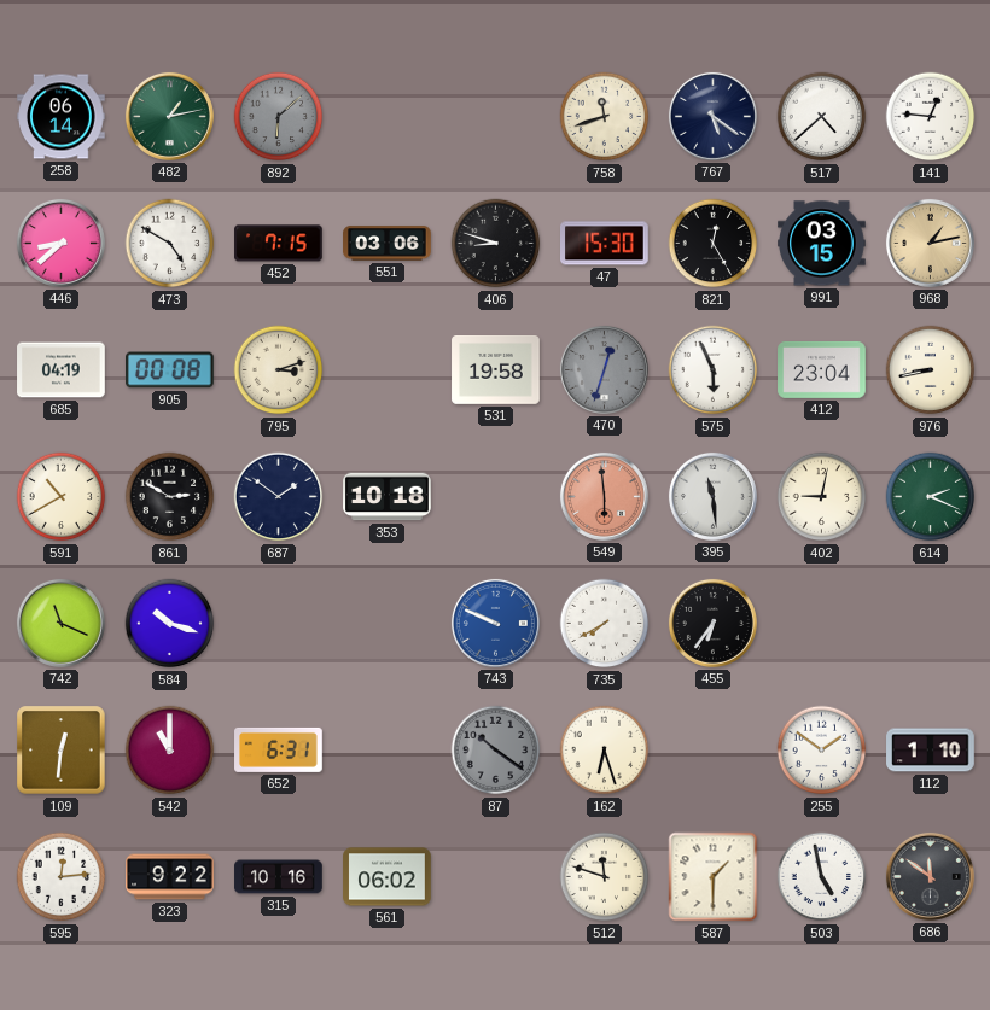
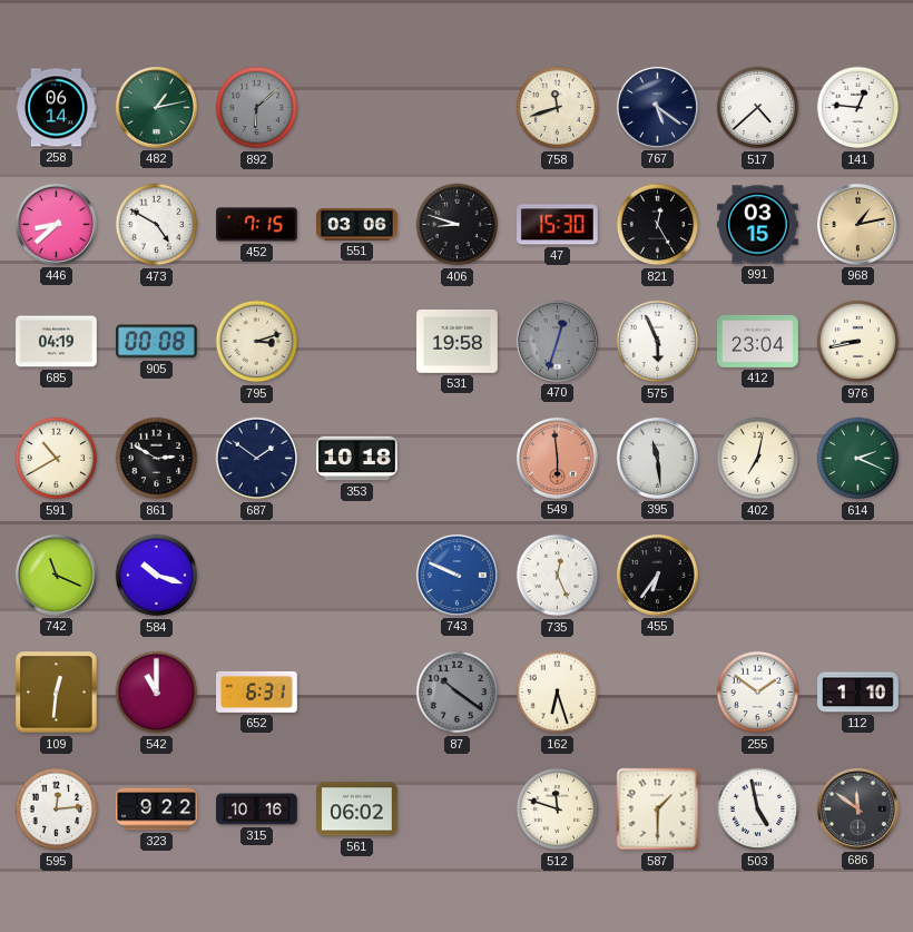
402: 9:02 -> 7:02 (758, 459)
735: 7:40 -> 12:26 (558, 576)
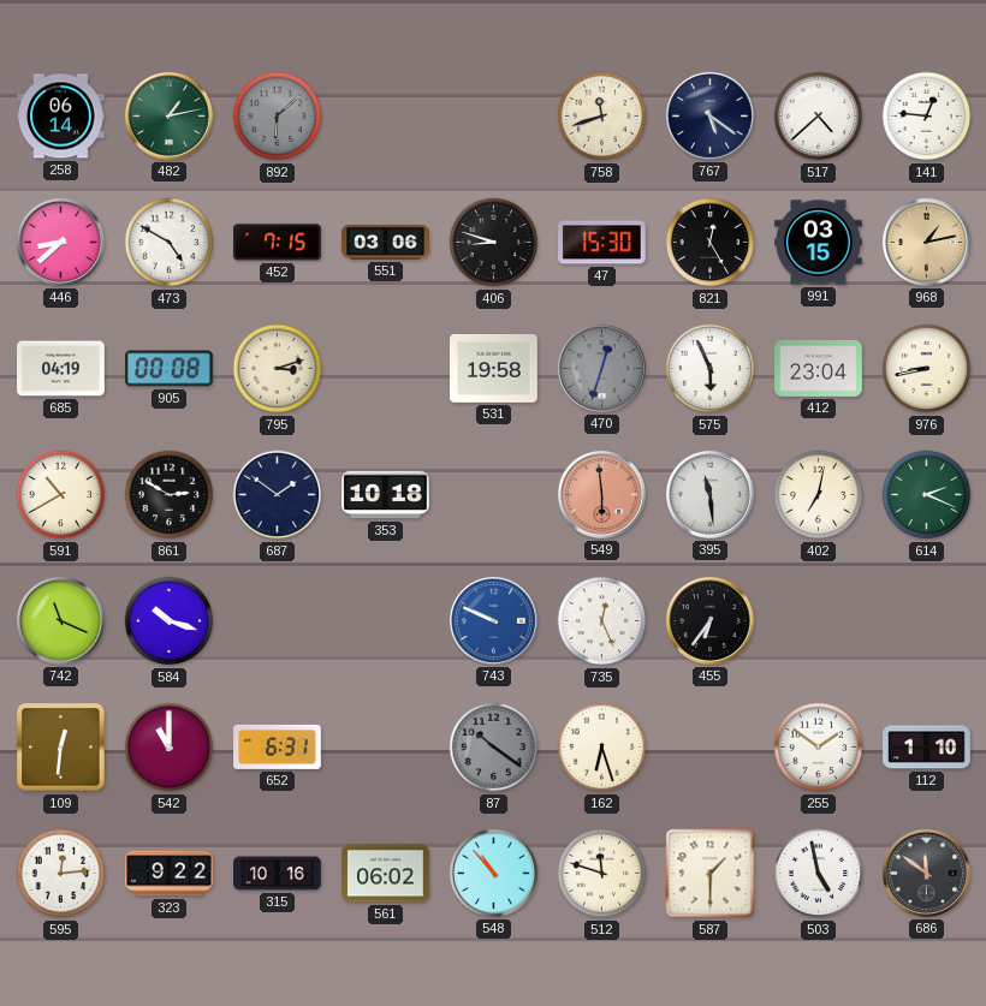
548: none -> 10:53 (493, 873)
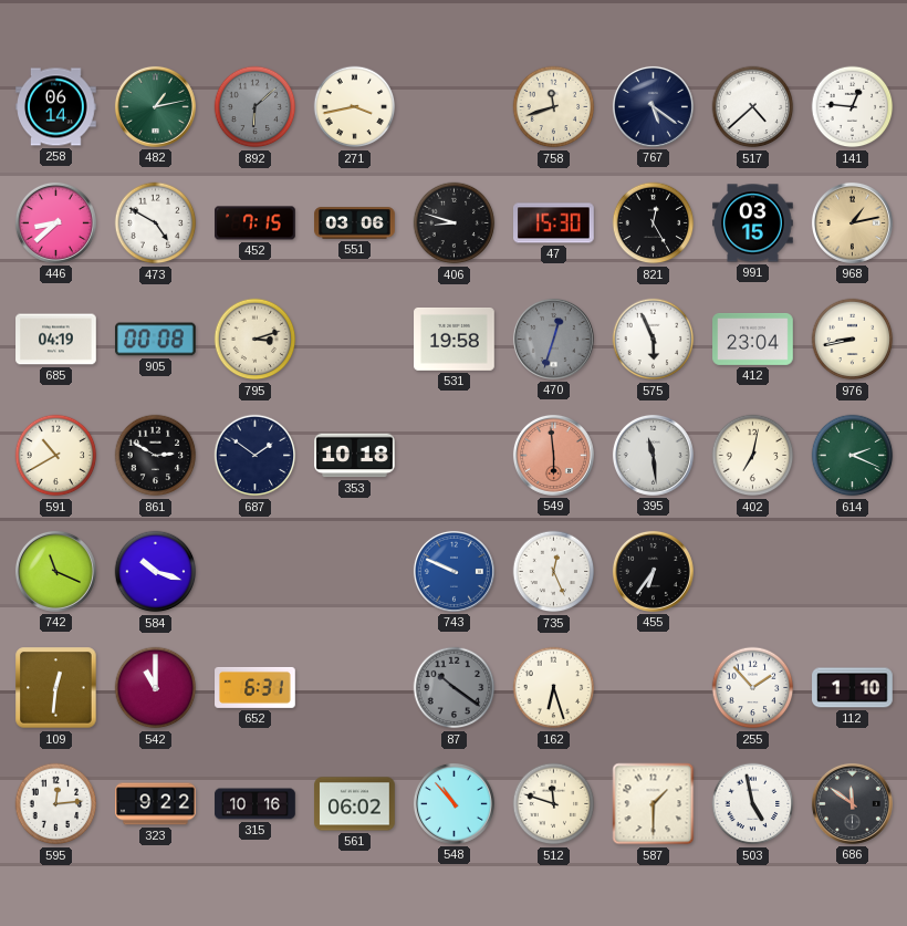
271: none -> 3:43 (355, 107)
255: 1:51 -> 1:53 (753, 688)
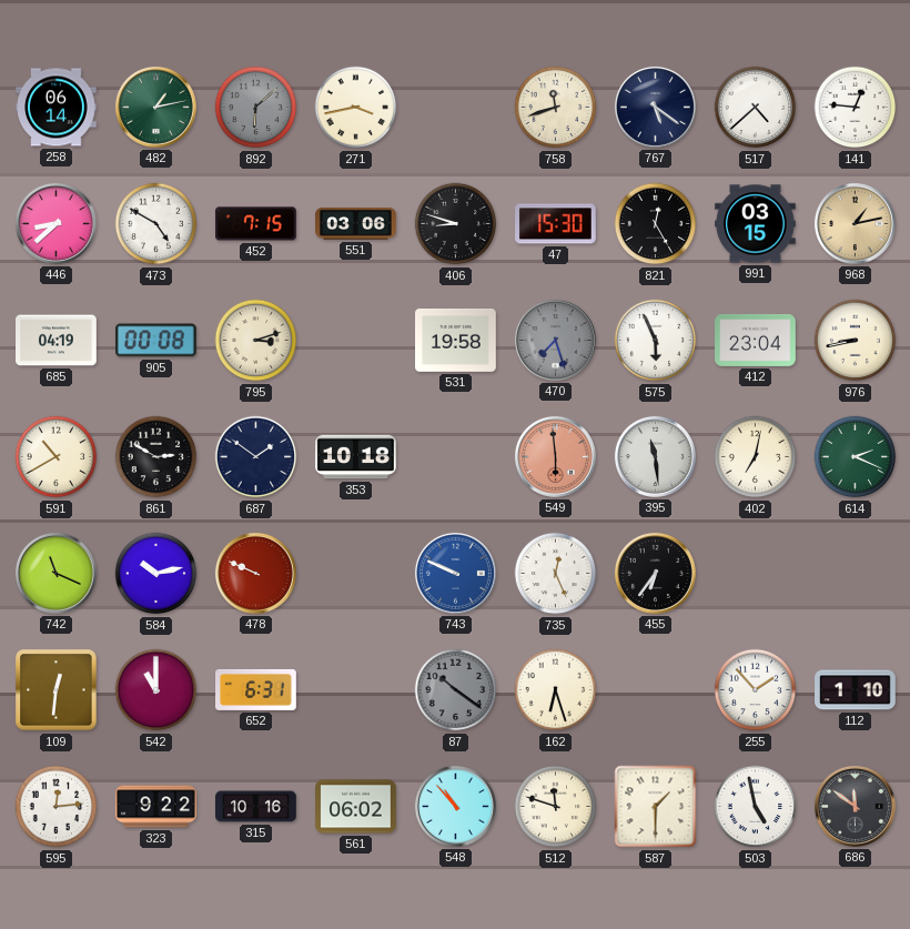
470: 12:33 -> 7:27 (555, 340)
584: 10:18 -> 10:13 (156, 574)
478: none -> 9:49 (255, 573)
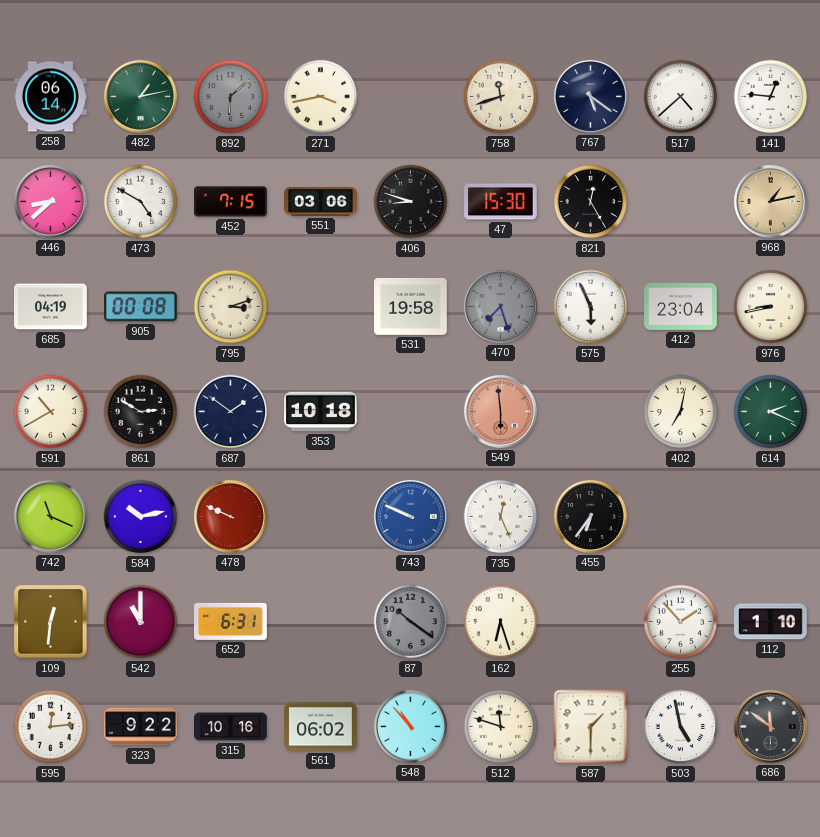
991: 03:15 -> none (756, 224)
395: 11:29 -> none (655, 456)
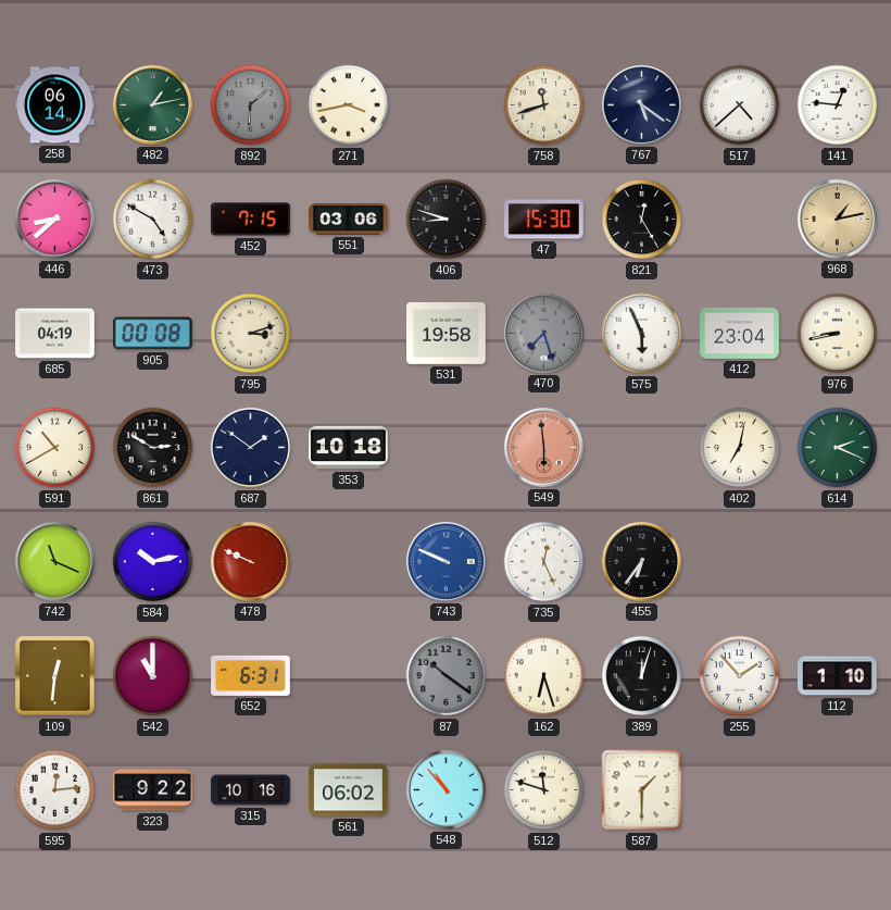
389: none -> 12:03 (642, 676)
503: 4:58 -> none (681, 727)
686: 11:51 -> none (770, 726)
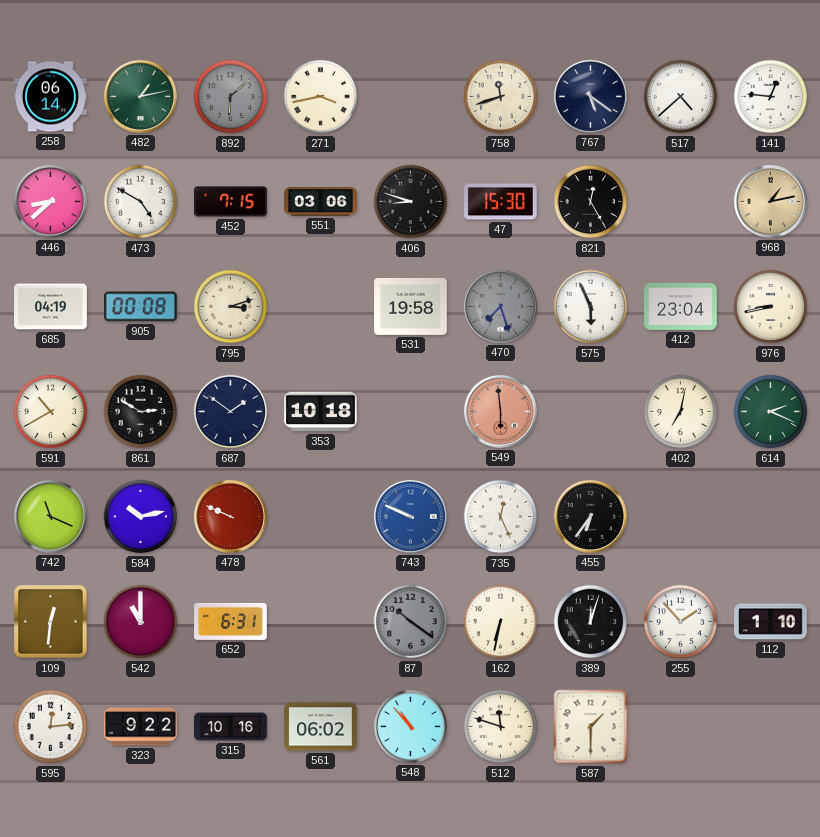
162: 6:27 -> 6:32 (501, 622)
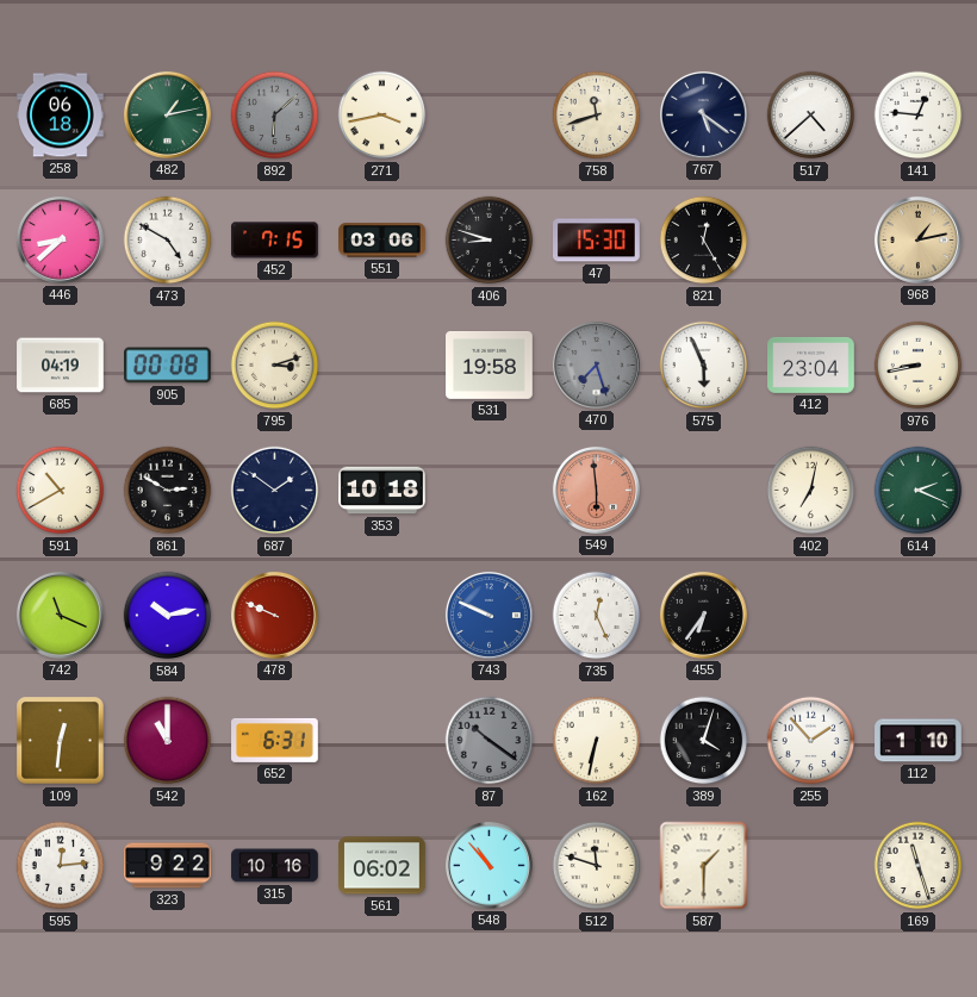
258: 06:14 -> 06:18 (61, 116)
389: 12:03 -> 4:03 (704, 741)
169: none -> 11:27 (919, 866)
